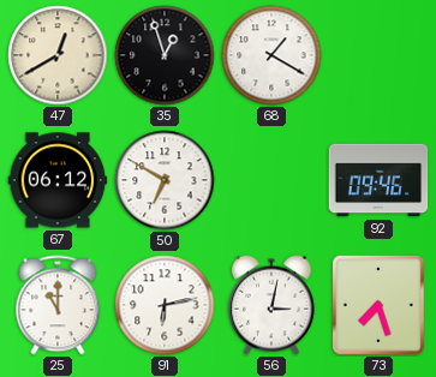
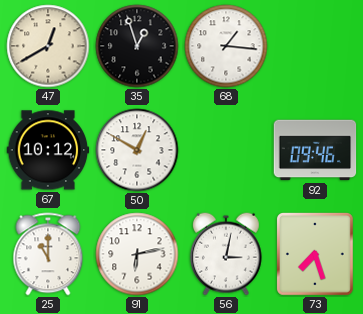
68: 1:20 -> 1:16 (226, 46)
67: 06:12 -> 10:12 (48, 150)
50: 6:50 -> 12:50 (137, 150)
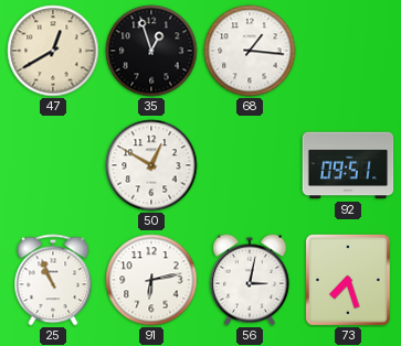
67: 10:12 -> none (48, 150)
92: 09:46 -> 09:51 (348, 165)
25: 11:00 -> 10:56 (53, 280)
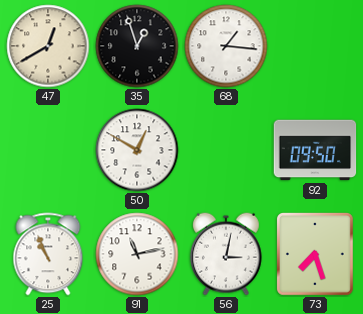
92: 09:51 -> 09:50 (315, 150)
91: 6:13 -> 11:13 (137, 254)
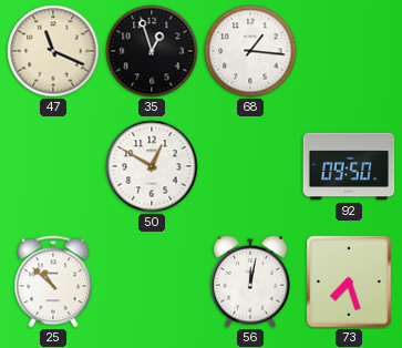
47: 12:40 -> 11:19 (53, 51)
25: 10:56 -> 10:52 (53, 282)
91: 11:13 -> none (137, 254)
56: 3:02 -> 12:02 (250, 282)
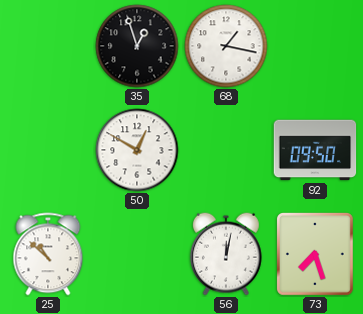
47: 11:19 -> none (53, 51)
68: 1:16 -> 1:17 (226, 46)
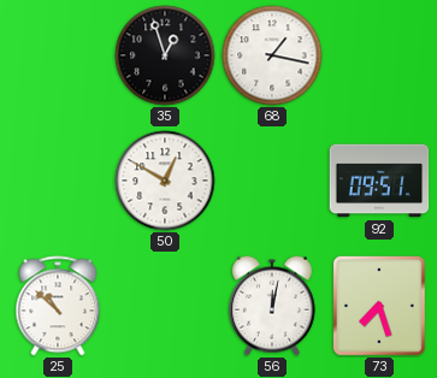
92: 09:50 -> 09:51 (379, 181)
